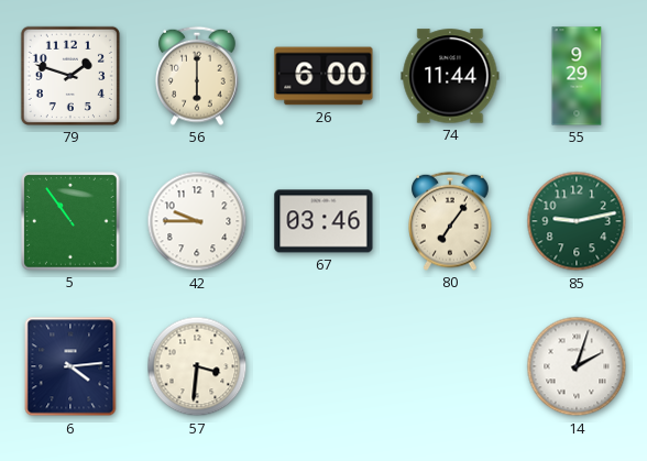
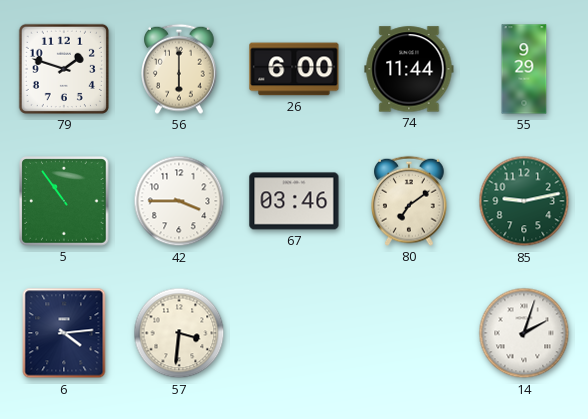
42: 9:45 -> 3:45 (179, 201)
80: 7:06 -> 7:09 (410, 201)
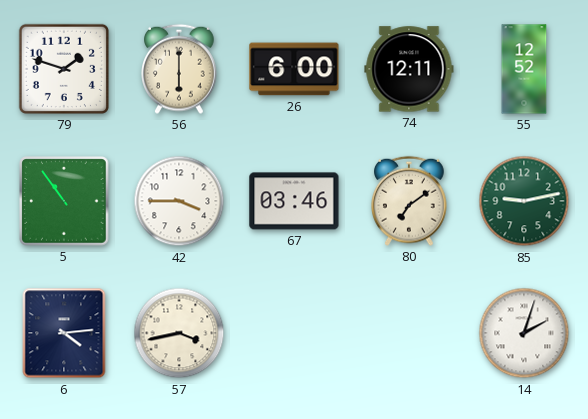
74: 11:44 -> 12:11 (409, 69)
55: 9:29 -> 12:52 (524, 69)
57: 3:31 -> 3:43 (179, 333)
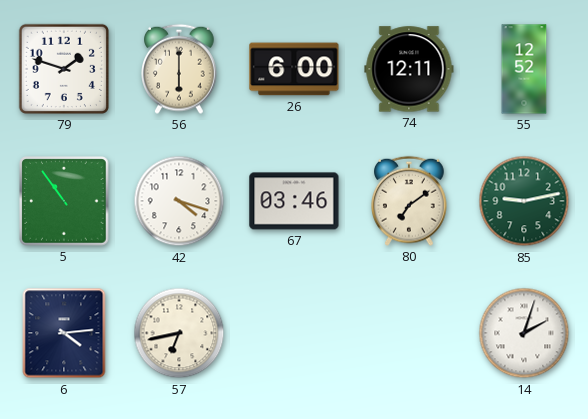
42: 3:45 -> 4:18 (179, 201)
57: 3:43 -> 6:43 (179, 333)
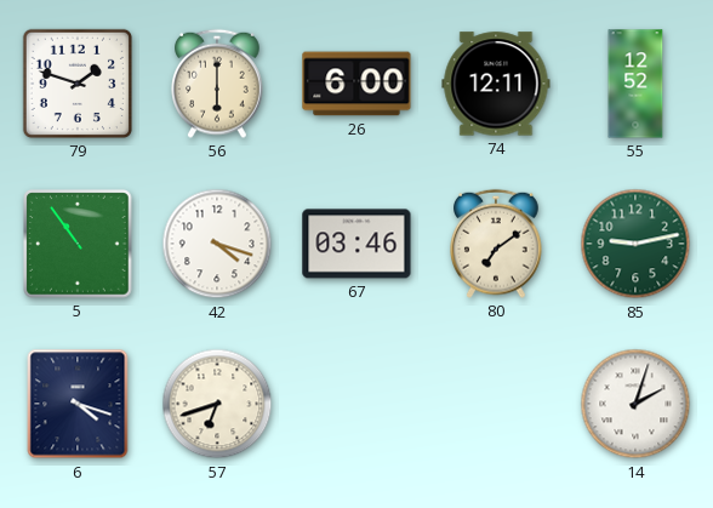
6: 4:14 -> 4:18 (78, 404)
57: 6:43 -> 6:42 (217, 404)
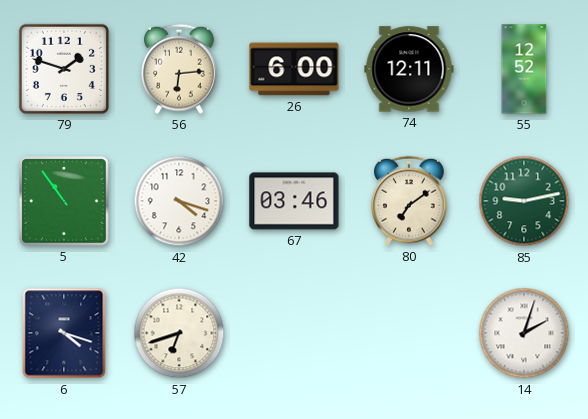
56: 6:00 -> 6:14 (180, 69)
